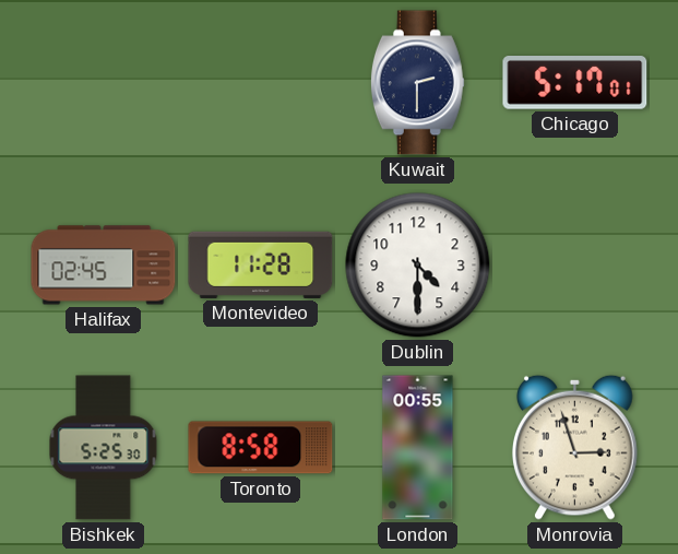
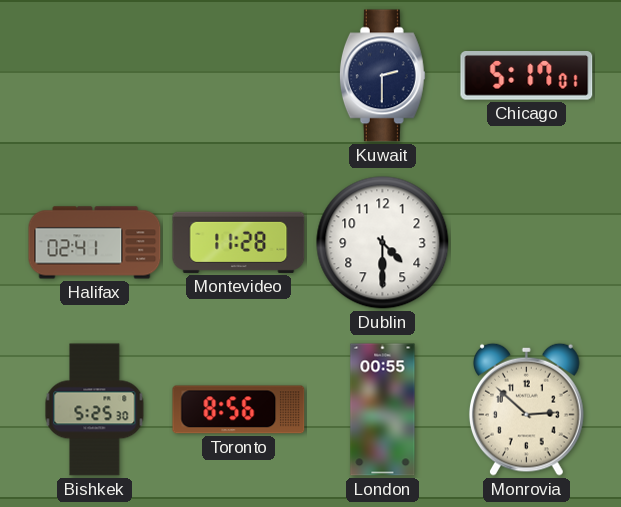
Halifax: 02:45 -> 02:41 (95, 243)
Toronto: 8:58 -> 8:56 (239, 410)
Monrovia: 2:57 -> 2:52 (527, 409)
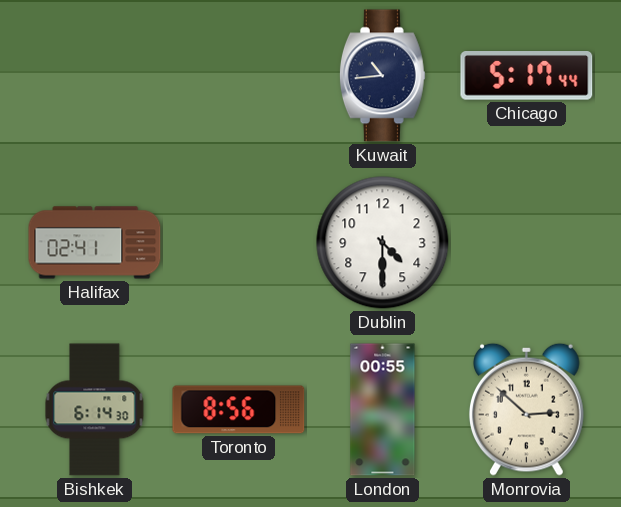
Kuwait: 2:30 -> 10:44 (382, 76)
Chicago: 5:17:01 -> 5:17:44 (527, 76)
Montevideo: 11:28 -> none (239, 242)
Bishkek: 5:25 -> 6:14 (95, 410)
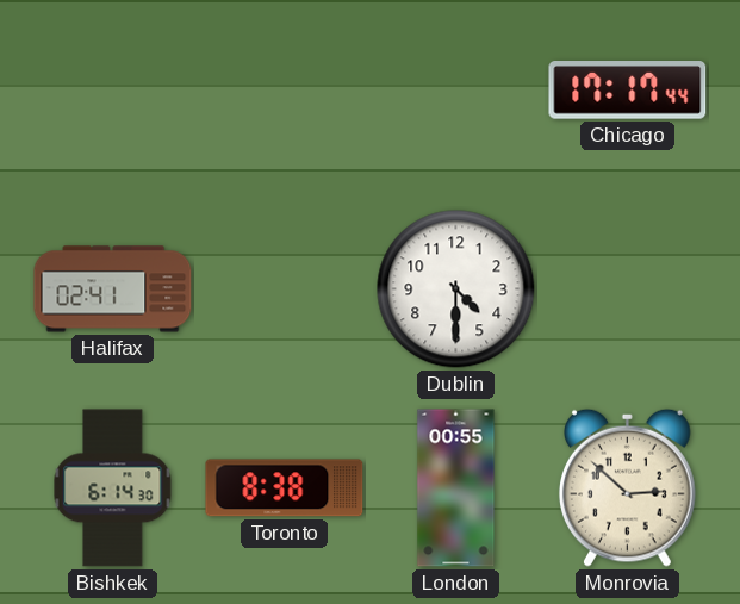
Kuwait: 10:44 -> none (382, 76)
Chicago: 5:17 -> 17:17 (628, 91)
Toronto: 8:56 -> 8:38 (285, 488)
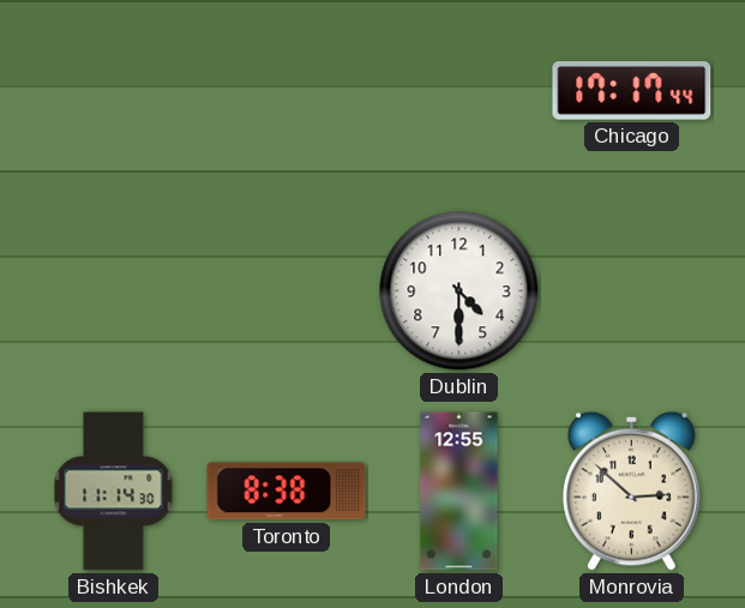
Halifax: 02:41 -> none (113, 289)
Bishkek: 6:14 -> 11:14 (114, 492)
London: 00:55 -> 12:55 (459, 492)
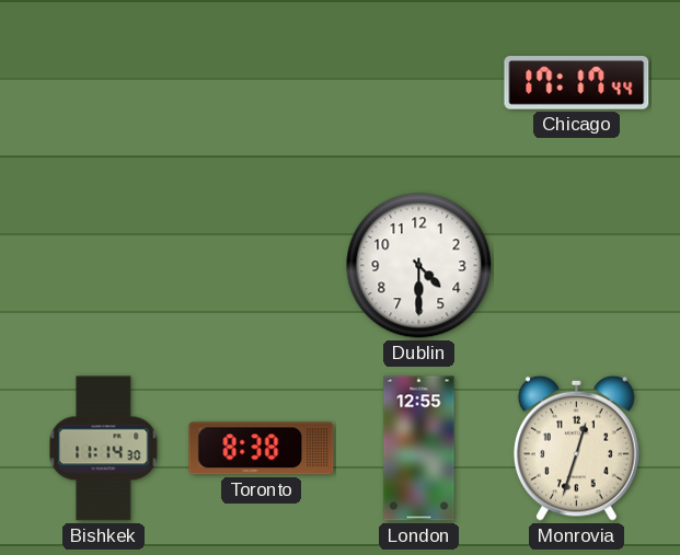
Monrovia: 2:52 -> 12:33 (577, 448)
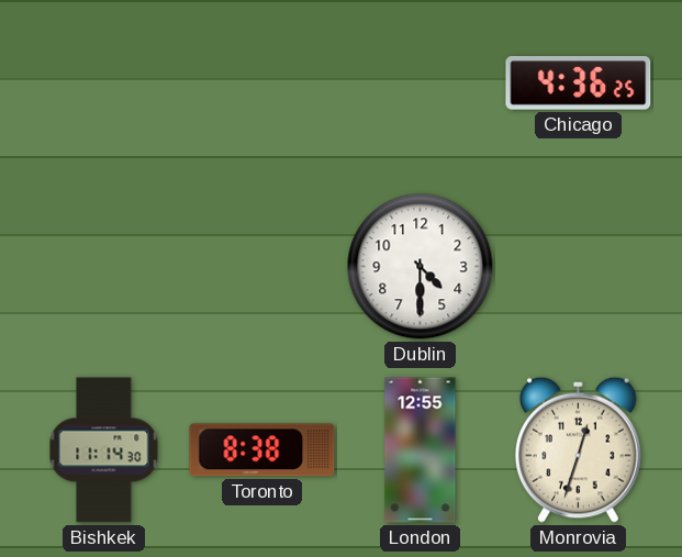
Chicago: 17:17 -> 4:36 (579, 83)
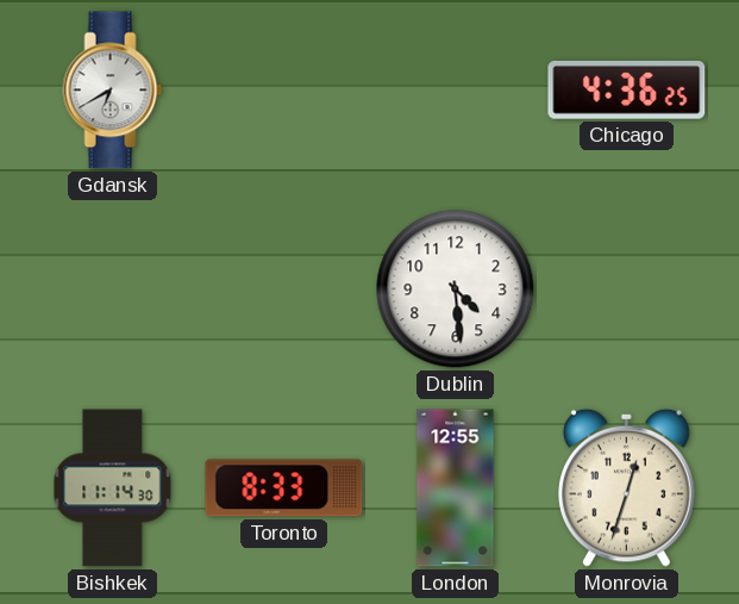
Gdansk: none -> 6:40 (113, 91)
Dublin: 4:30 -> 4:29 (456, 289)
Toronto: 8:38 -> 8:33 (284, 488)
